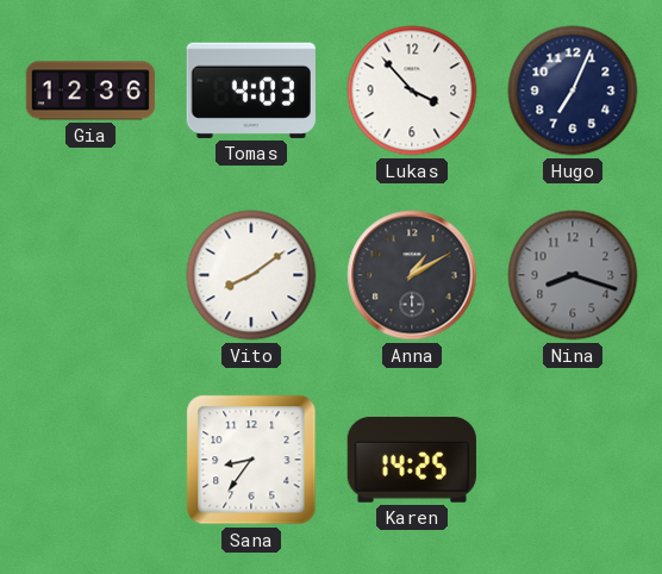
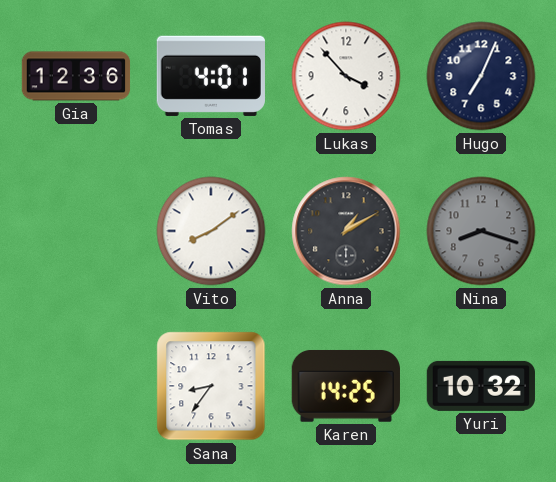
Tomas: 4:03 -> 4:01 (211, 76)
Yuri: none -> 10:32 (481, 386)
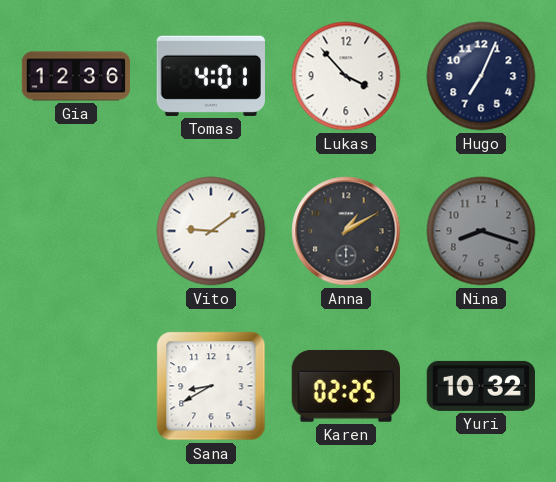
Vito: 8:09 -> 9:09 (211, 231)
Sana: 8:36 -> 8:40 (211, 386)
Karen: 14:25 -> 02:25 (346, 386)
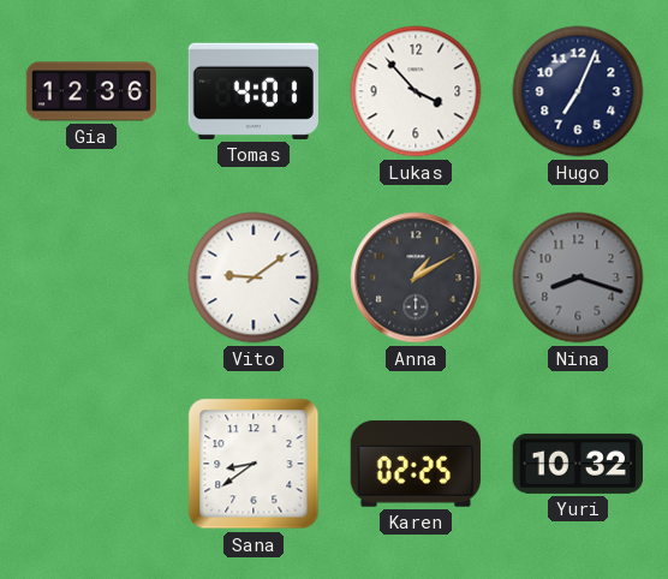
Sana: 8:40 -> 8:39 (254, 464)
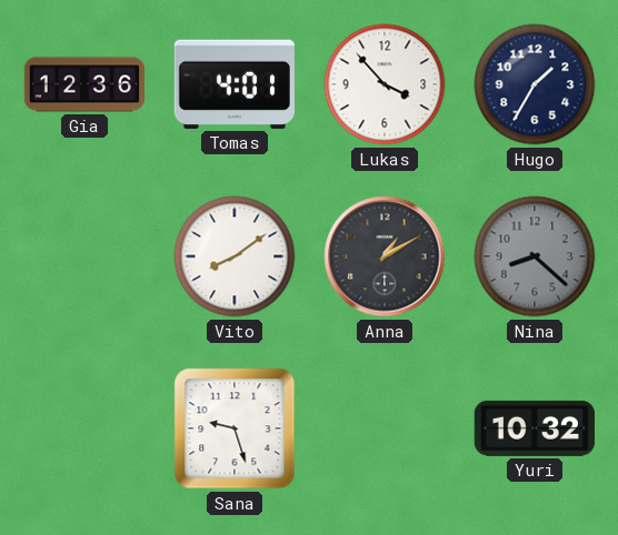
Hugo: 7:04 -> 1:35 (535, 84)
Vito: 9:09 -> 8:09 (235, 256)
Nina: 8:18 -> 8:22 (535, 256)
Sana: 8:39 -> 9:27 (235, 428)
Karen: 02:25 -> none (416, 464)
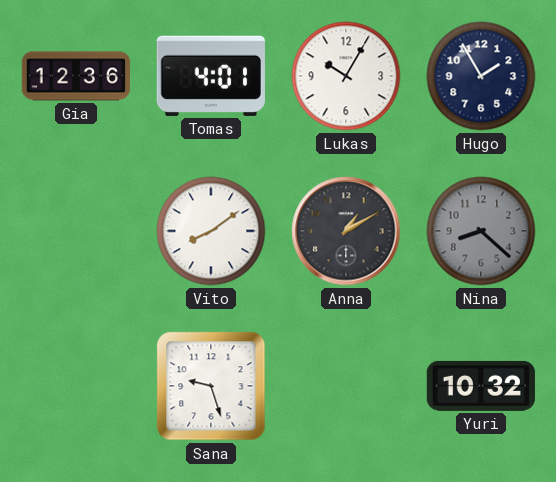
Lukas: 3:53 -> 10:05 (346, 76)
Hugo: 1:35 -> 1:55 (481, 76)
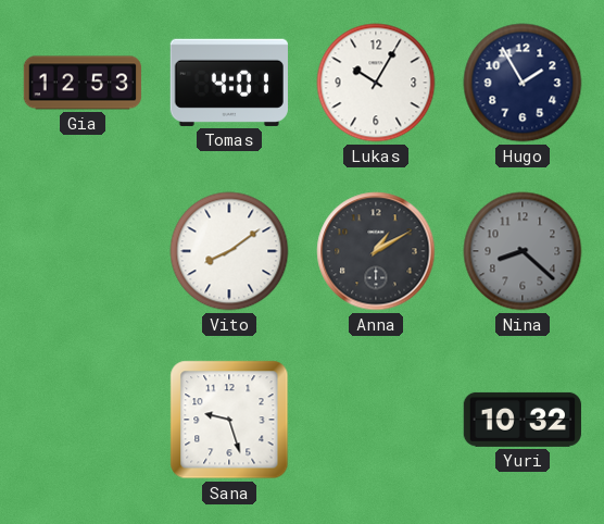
Gia: 12:36 -> 12:53 (83, 83)
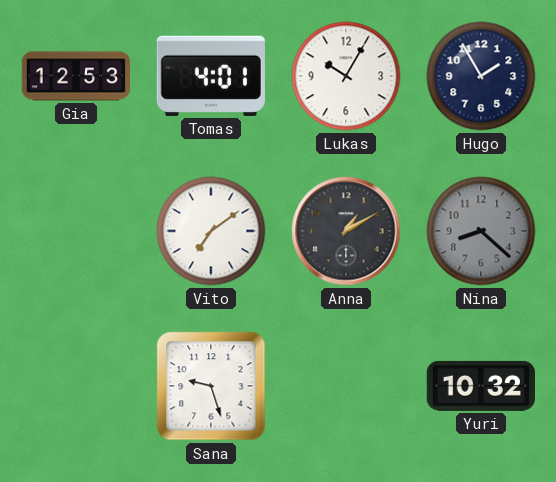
Vito: 8:09 -> 7:09 (211, 231)
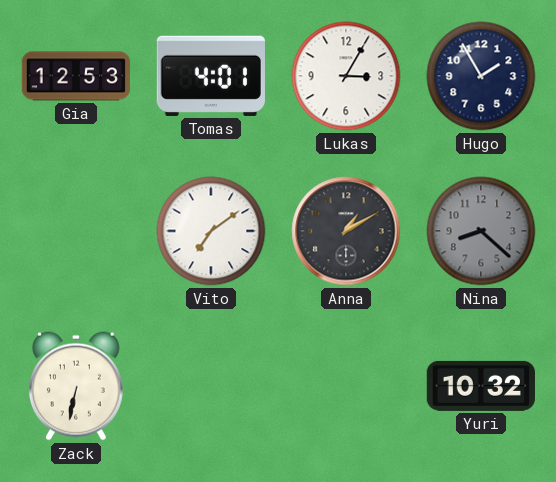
Lukas: 10:05 -> 3:05 (346, 76)
Zack: none -> 6:32 (76, 386)
Sana: 9:27 -> none (211, 386)
